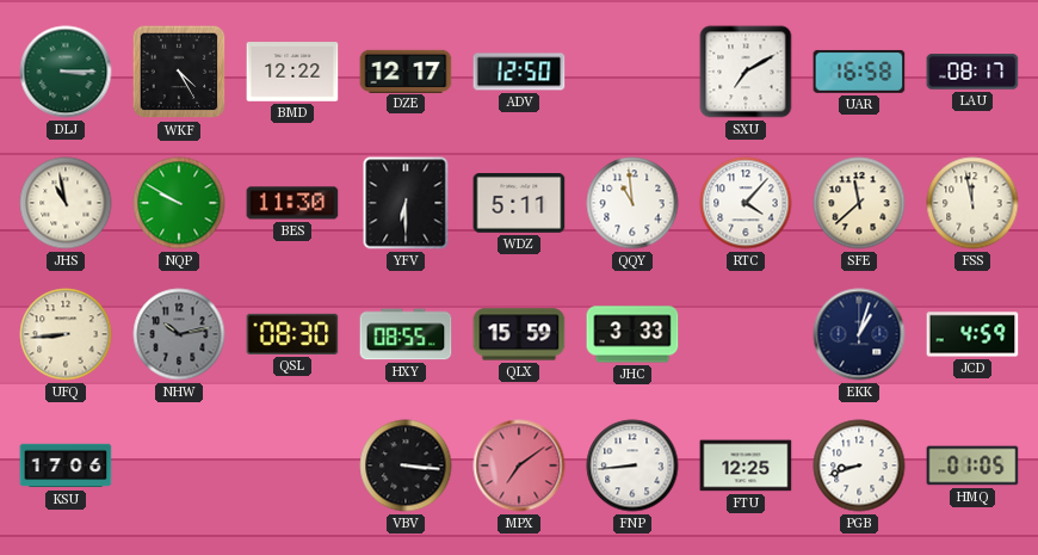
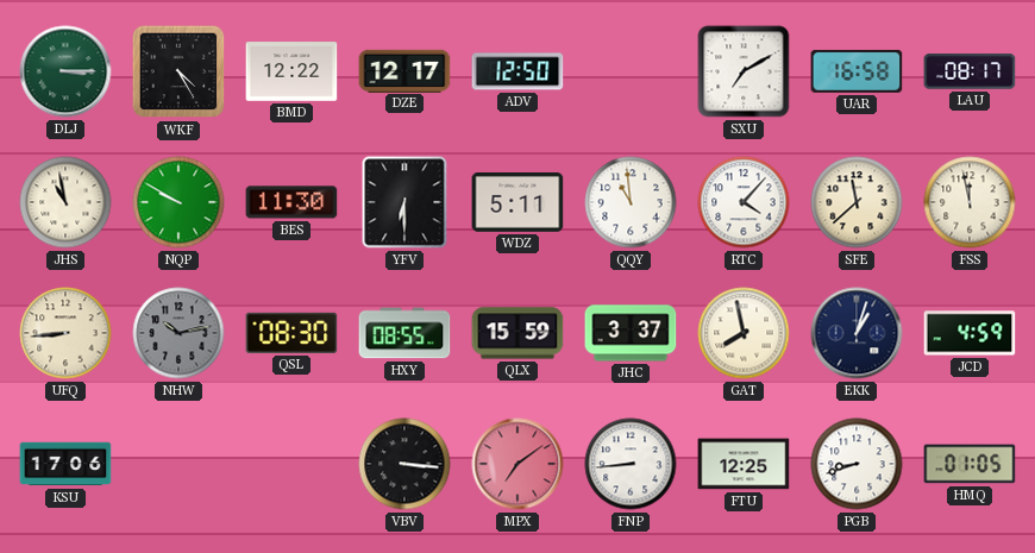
JHC: 3:33 -> 3:37 (631, 333)
GAT: none -> 7:58 (744, 333)
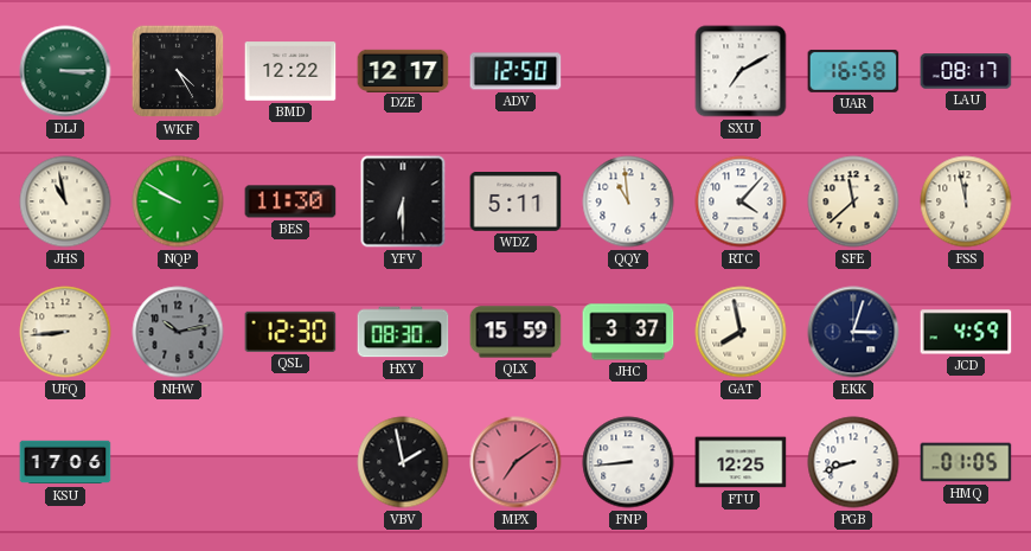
QSL: 08:30 -> 12:30 (290, 332)
HXY: 08:55 -> 08:30 (403, 332)
EKK: 1:03 -> 3:03 (853, 332)
VBV: 3:16 -> 1:58 (403, 462)
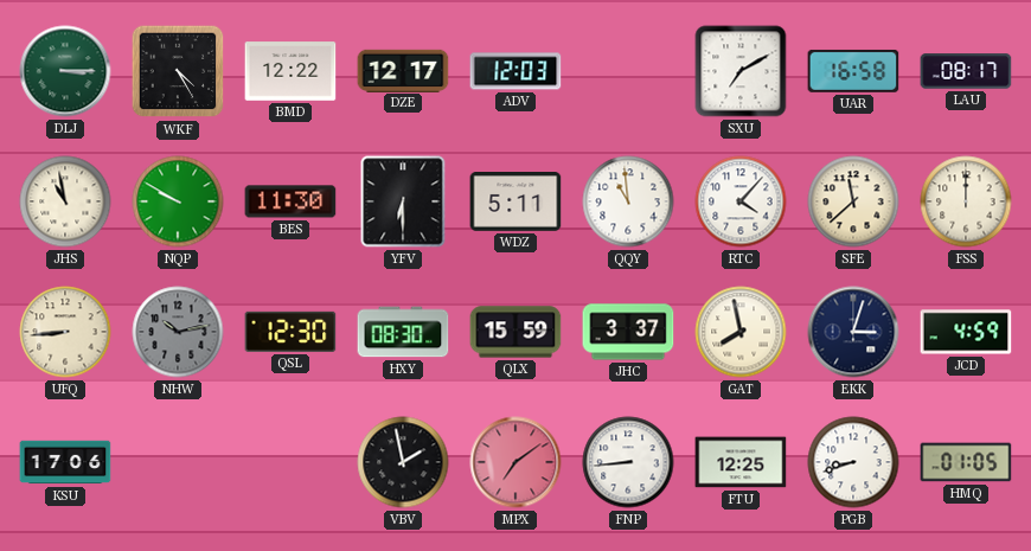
ADV: 12:50 -> 12:03 (515, 71)
FSS: 11:58 -> 12:00 (966, 201)
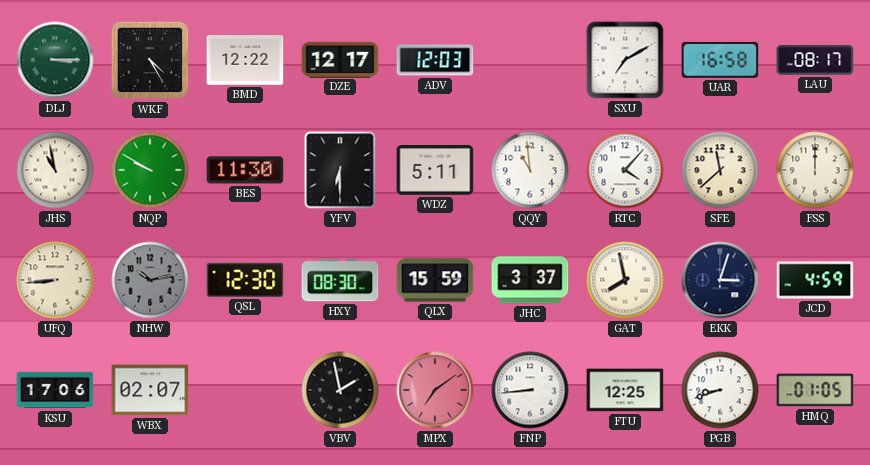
WBX: none -> 02:07 (150, 390)
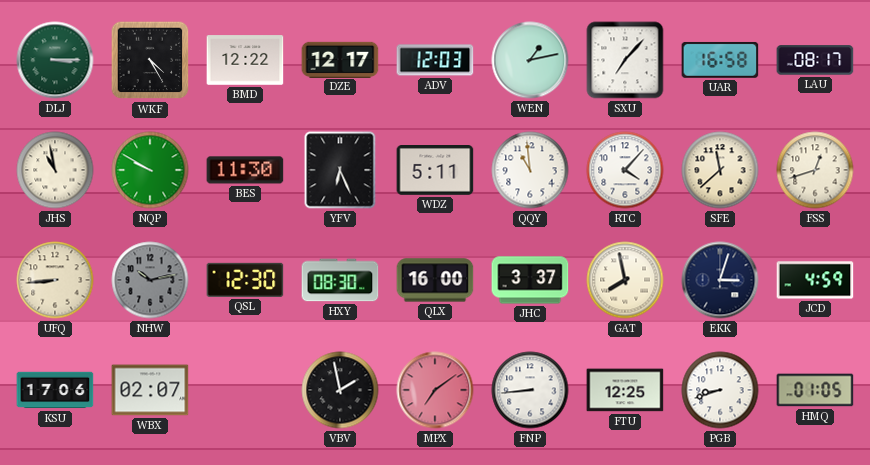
WEN: none -> 1:13 (530, 60)
SXU: 7:10 -> 7:07 (625, 60)
YFV: 6:30 -> 6:26 (340, 170)
FSS: 12:00 -> 12:42 (815, 170)
QLX: 15:59 -> 16:00 (435, 280)
